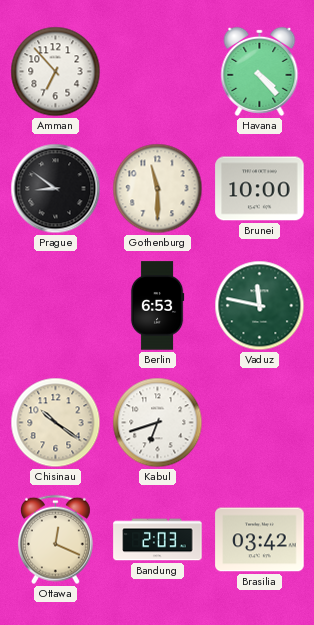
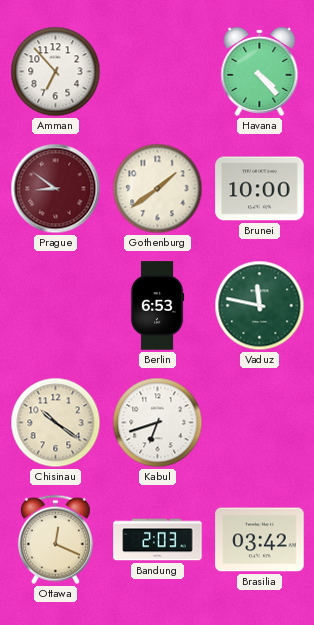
Prague dial: black -> burgundy (56, 189)
Gothenburg: 11:30 -> 1:39 (158, 189)
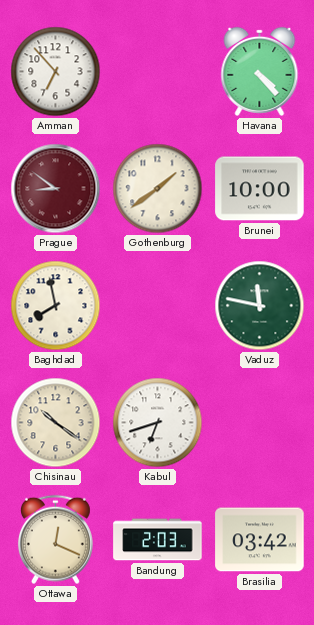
Baghdad: none -> 7:58 (56, 306)
Berlin: 6:53 -> none (157, 306)
